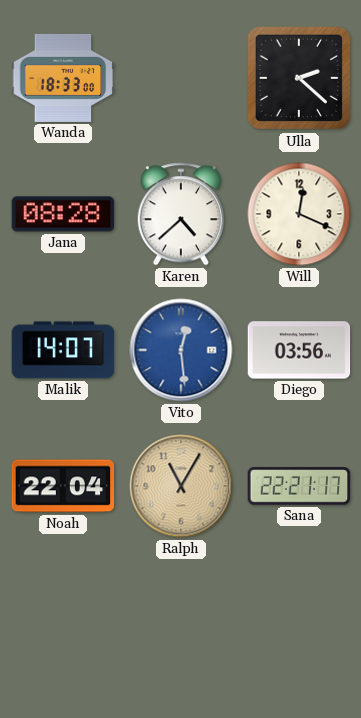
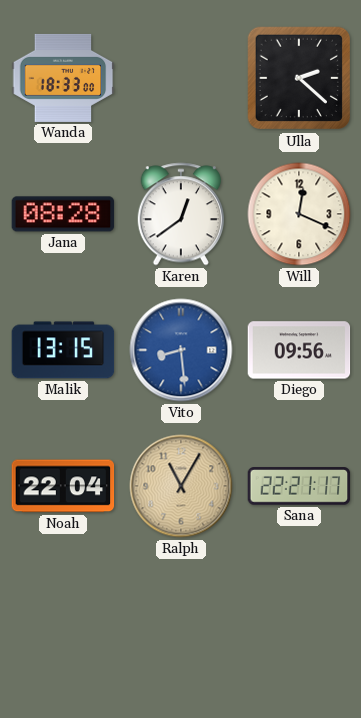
Karen: 4:38 -> 12:39 (180, 214)
Malik: 14:07 -> 13:15 (63, 350)
Vito: 12:29 -> 8:29 (181, 350)
Diego: 03:56 -> 09:56 (299, 350)
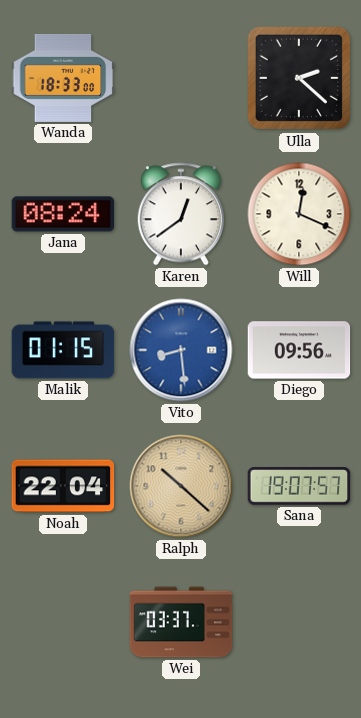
Jana: 08:28 -> 08:24 (63, 214)
Malik: 13:15 -> 01:15 (63, 350)
Ralph: 11:05 -> 10:22 (181, 486)
Sana: 22:21 -> 19:07 (299, 486)
Wei: none -> 03:37 (181, 622)
